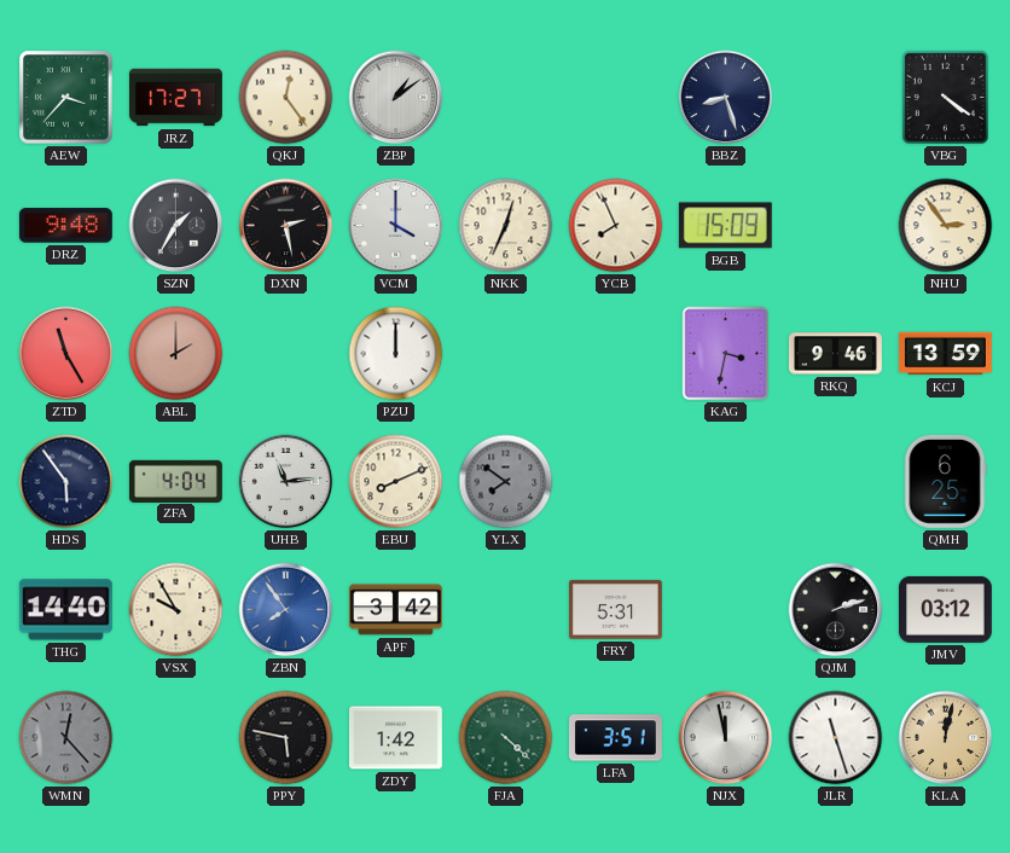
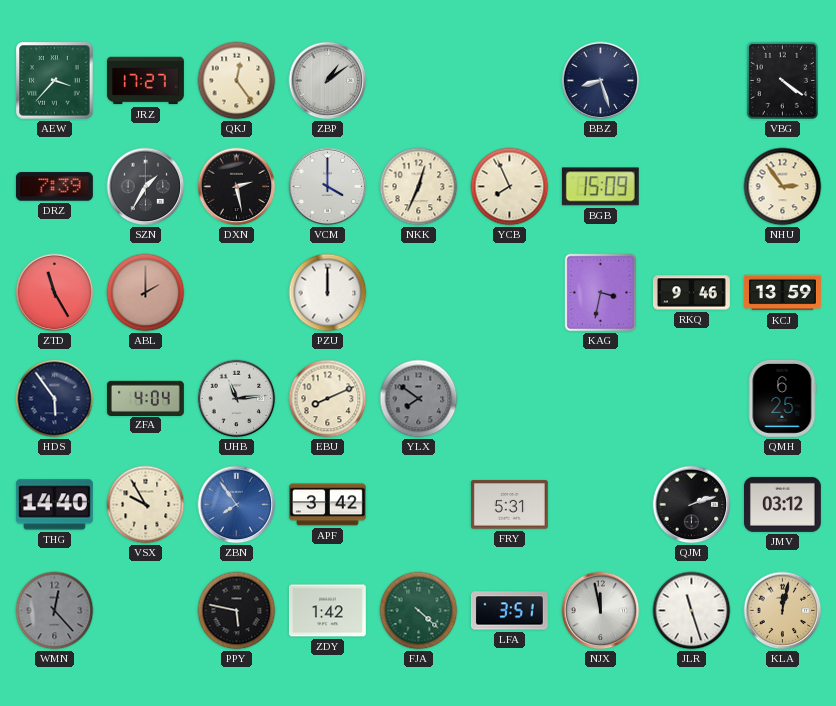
DRZ: 9:48 -> 7:39 (54, 187)
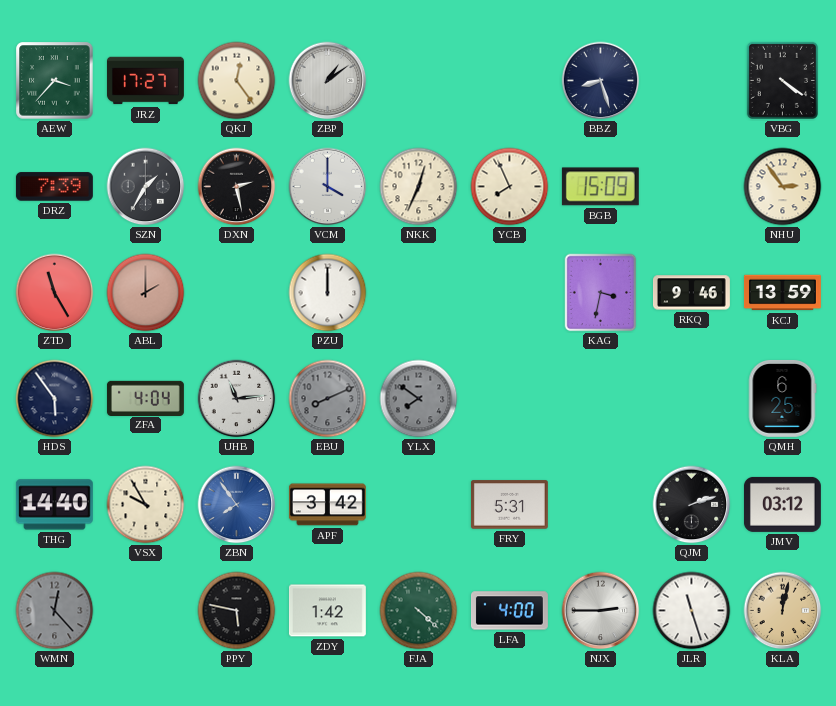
EBU dial: cream -> grey (328, 399)
LFA: 3:51 -> 4:00 (509, 611)
NJX: 11:58 -> 2:45 (601, 611)
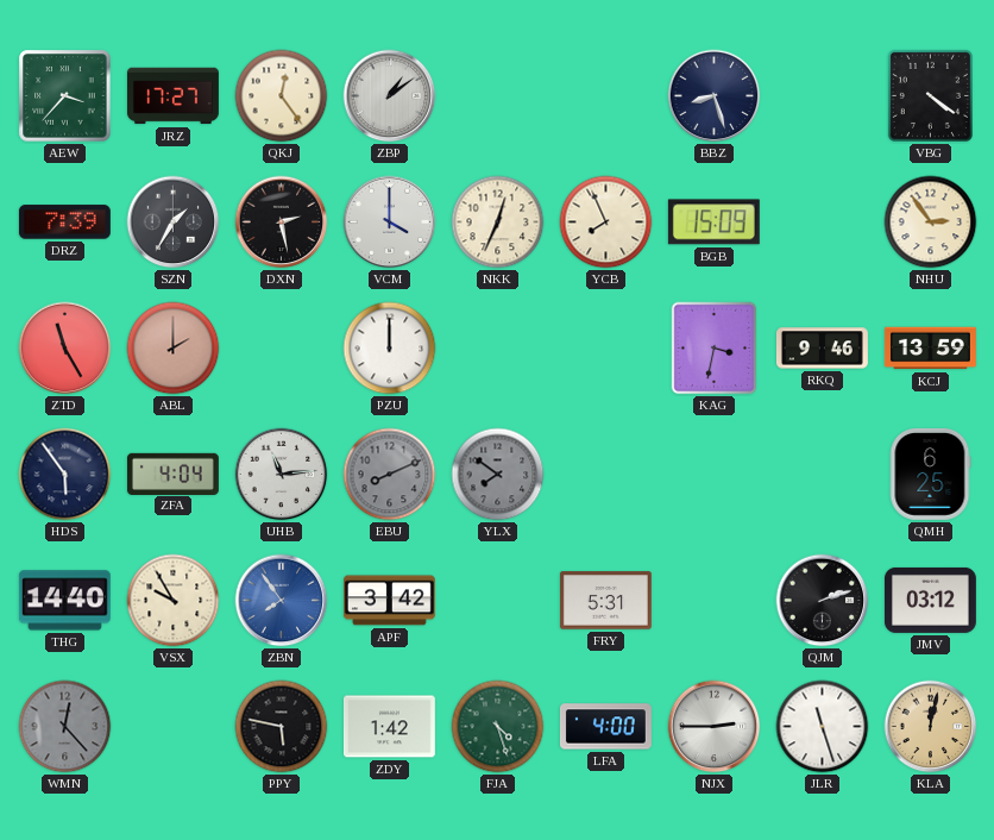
FJA: 4:22 -> 4:27 (498, 727)
